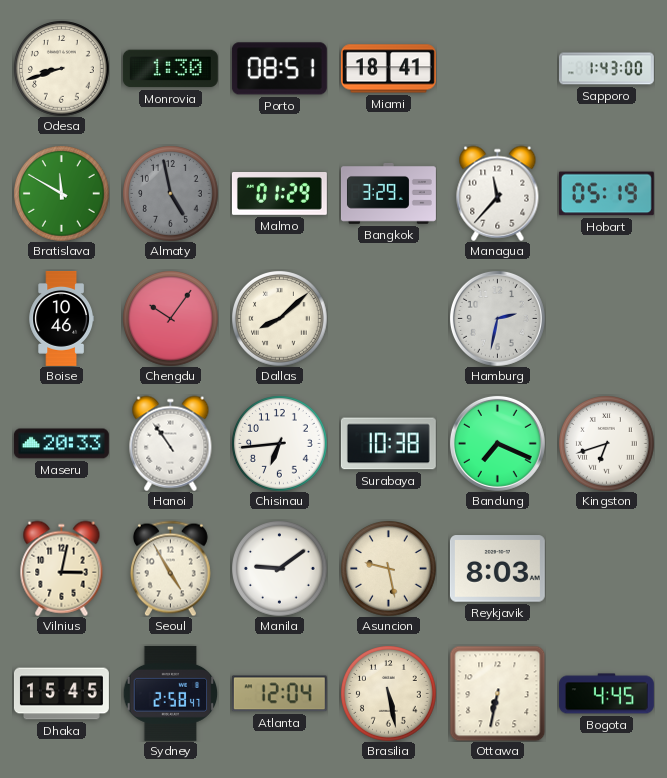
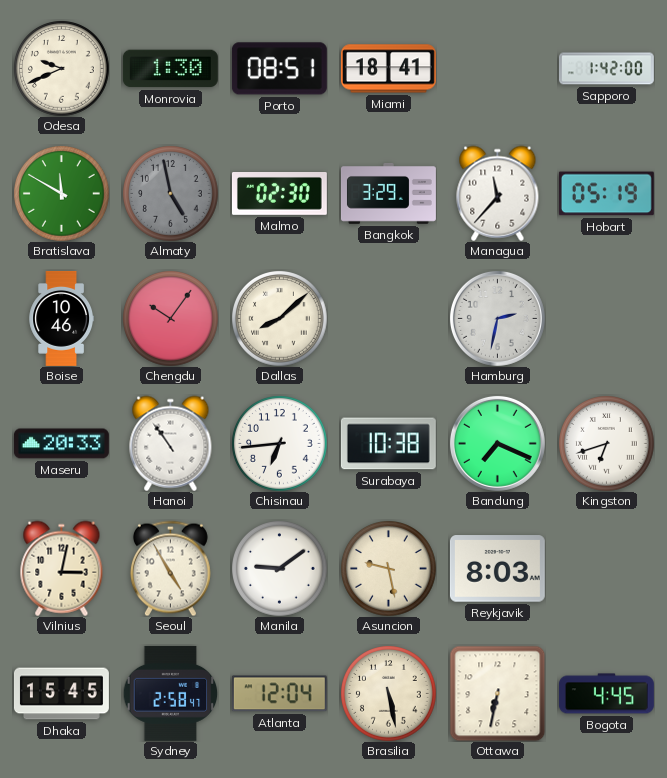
Odesa: 8:42 -> 9:41 (62, 69)
Sapporo: 1:43 -> 1:42 (606, 69)
Malmo: 01:29 -> 02:30 (279, 194)
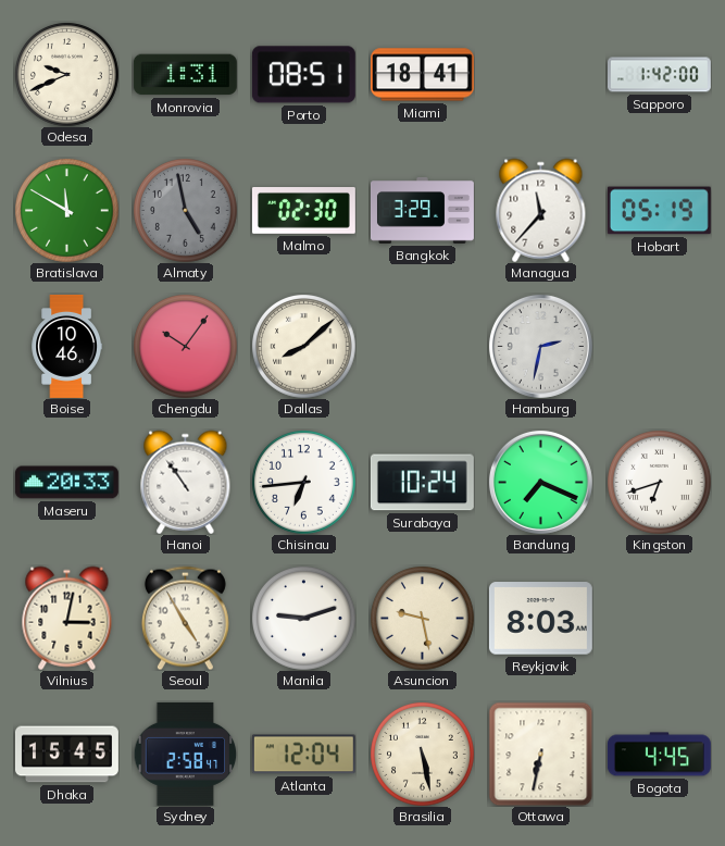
Monrovia: 1:30 -> 1:31 (185, 75)
Surabaya: 10:38 -> 10:24 (422, 483)
Manila: 9:09 -> 9:12 (304, 619)
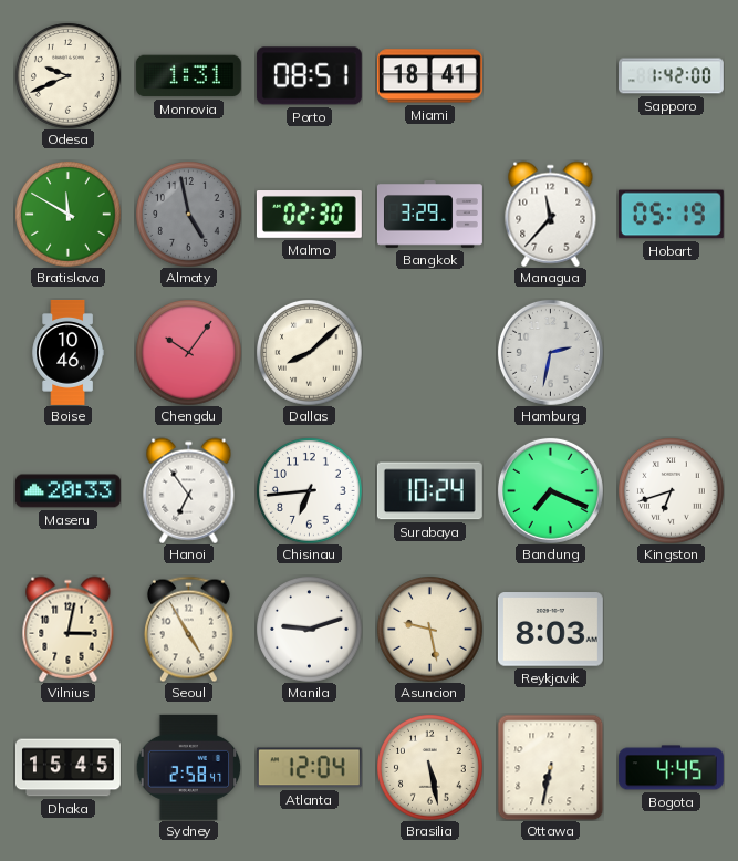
Hanoi: 10:54 -> 6:54 (189, 490)
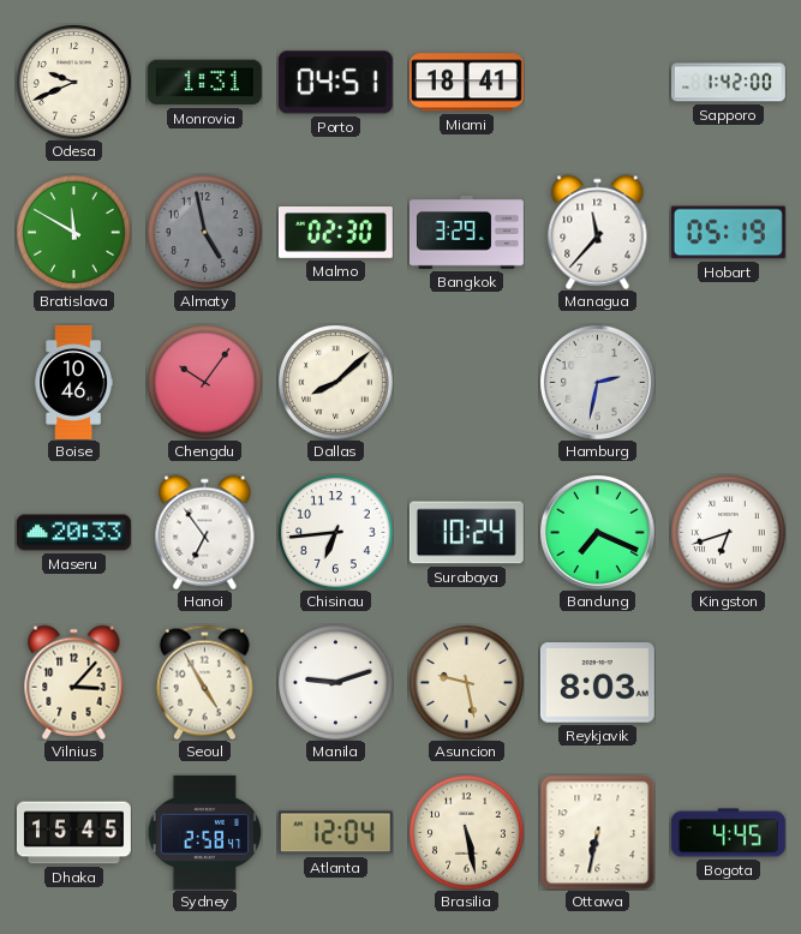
Porto: 08:51 -> 04:51 (335, 83)
Vilnius: 3:02 -> 3:07 (74, 682)
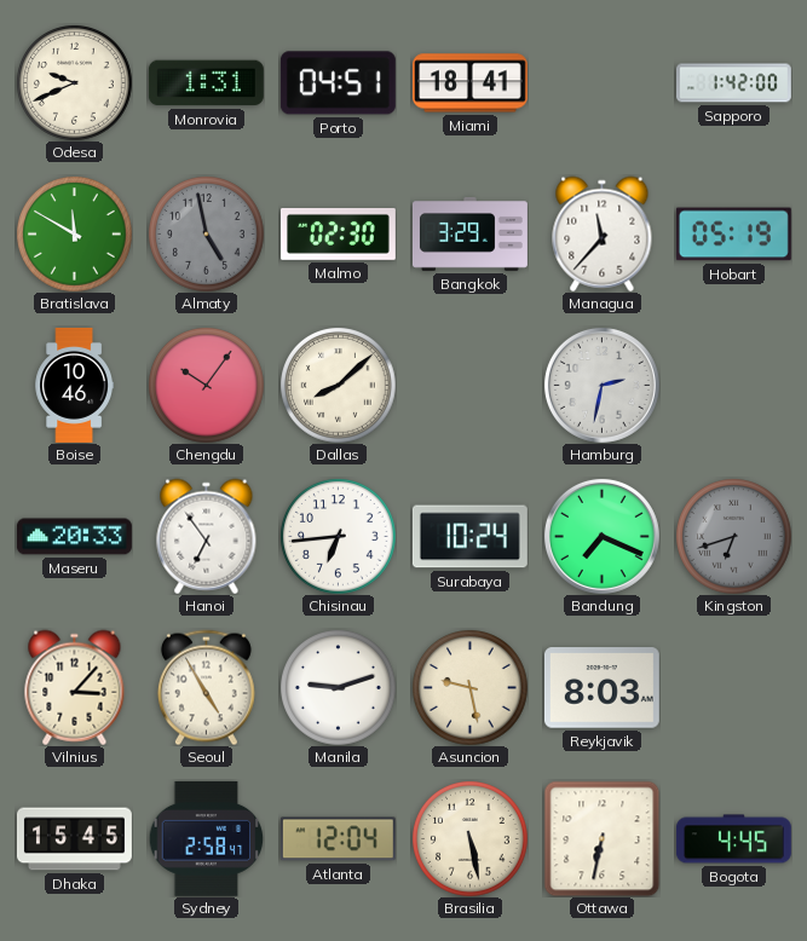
Kingston dial: white -> grey (734, 537)
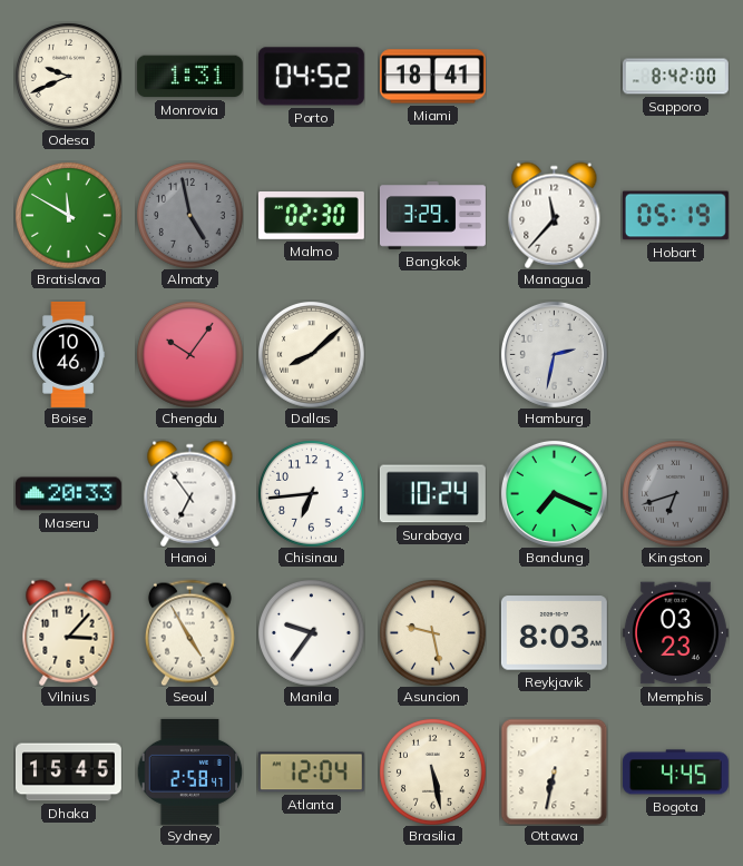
Porto: 04:51 -> 04:52 (311, 77)
Sapporo: 1:42 -> 8:42 (675, 77)
Manila: 9:12 -> 9:36 (312, 633)
Memphis: none -> 03:23 (675, 633)
